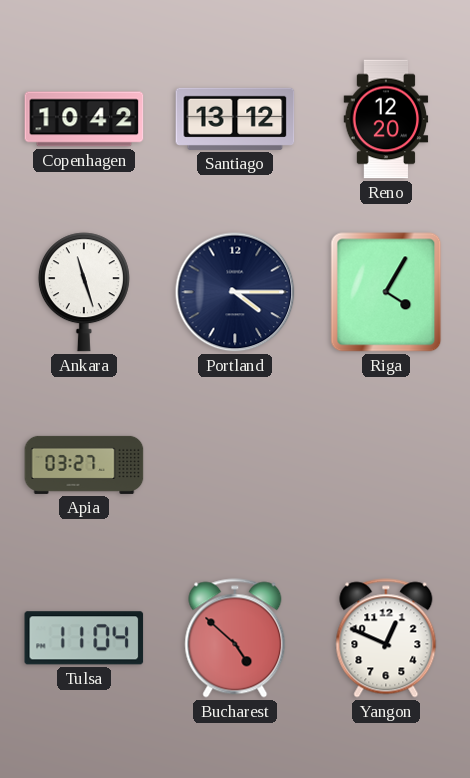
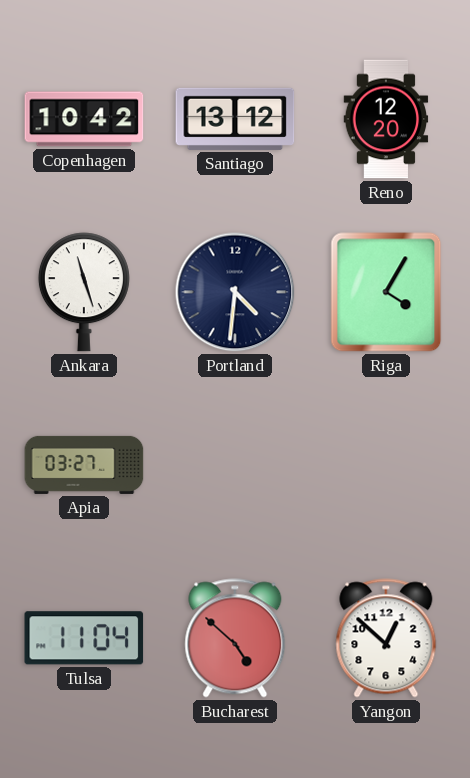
Portland: 4:15 -> 4:31 (235, 292)
Yangon: 12:49 -> 12:52 (386, 638)
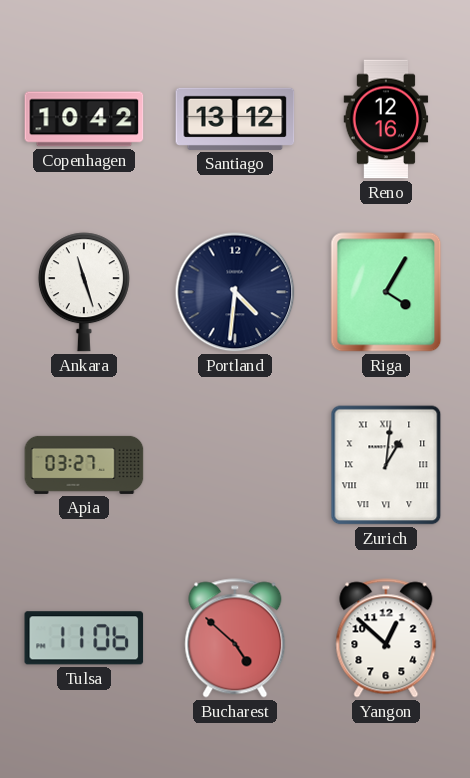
Reno: 12:20 -> 12:16 (386, 119)
Zurich: none -> 1:01 (386, 465)
Tulsa: 11:04 -> 11:06 (84, 638)
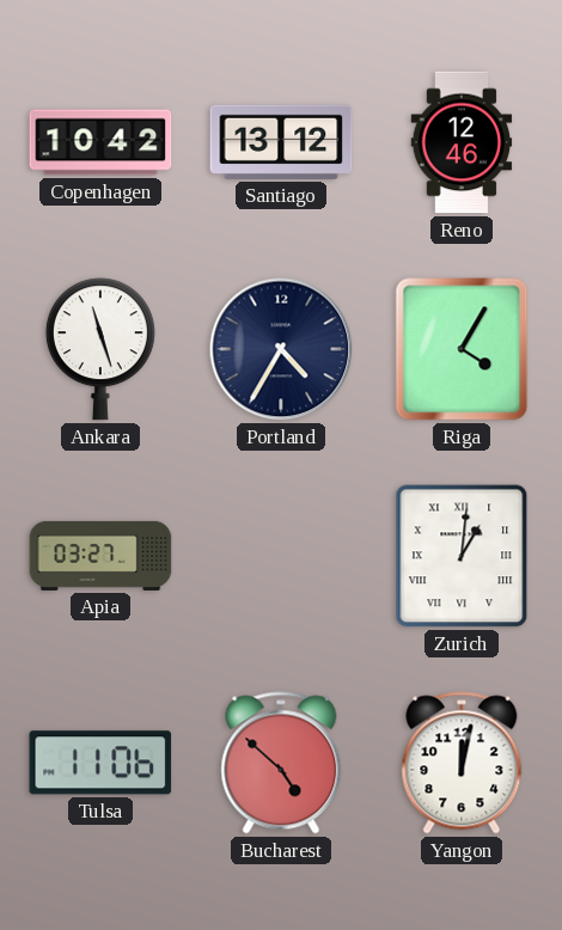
Reno: 12:16 -> 12:46 (462, 142)
Portland: 4:31 -> 4:35 (281, 349)
Yangon: 12:52 -> 12:02 (462, 763)
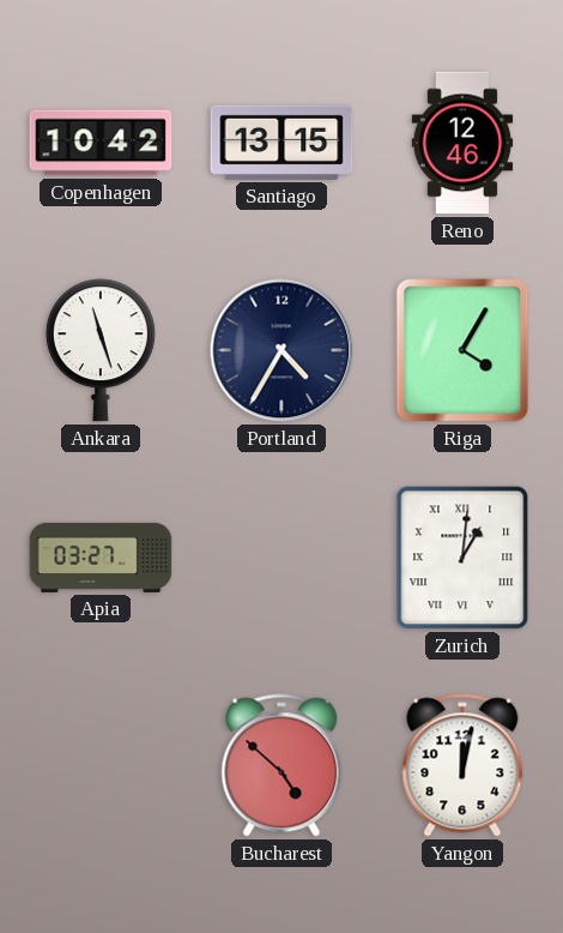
Santiago: 13:12 -> 13:15 (281, 143)
Tulsa: 11:06 -> none (100, 763)
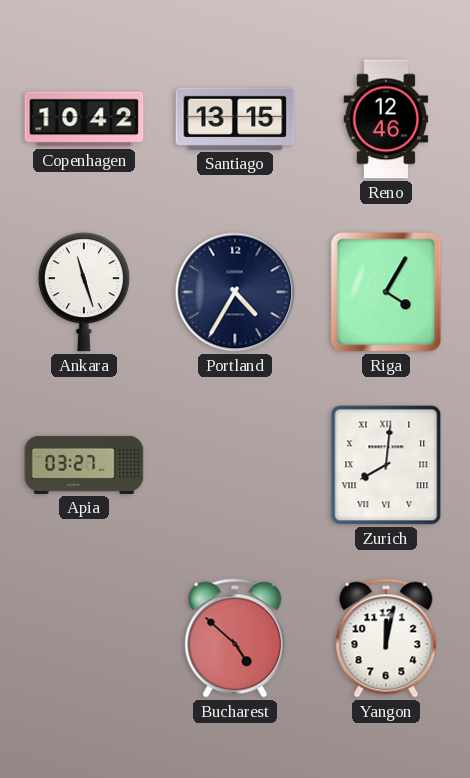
Zurich: 1:01 -> 8:01 (386, 465)
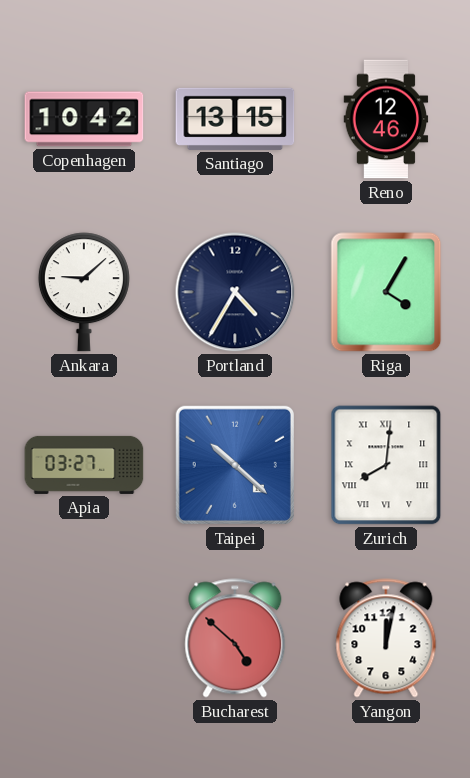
Ankara: 11:27 -> 9:08 (84, 292)
Taipei: none -> 10:22 (235, 465)
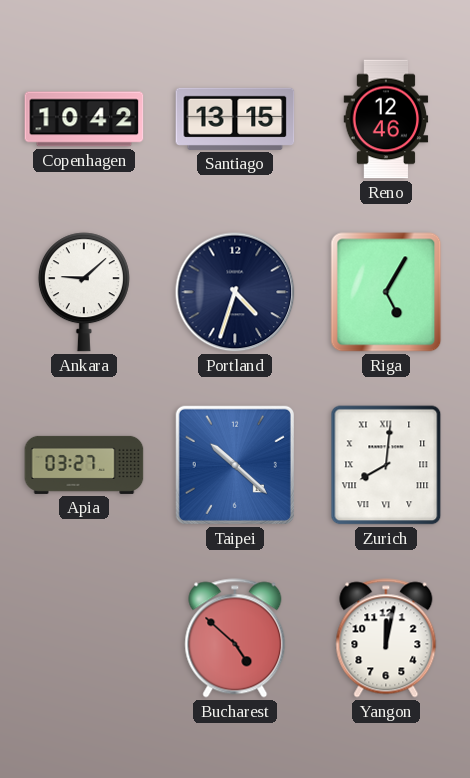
Portland: 4:35 -> 4:33 (235, 292)
Riga: 4:05 -> 5:05 (386, 292)
